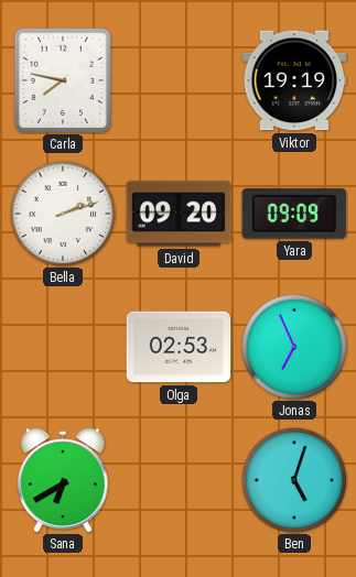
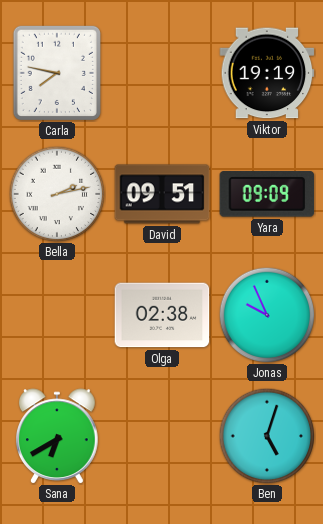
Bella: 2:12 -> 2:13 (57, 194)
David: 09:20 -> 09:51 (162, 194)
Olga: 02:53 -> 02:38 (162, 315)
Jonas: 6:56 -> 9:56 (267, 315)
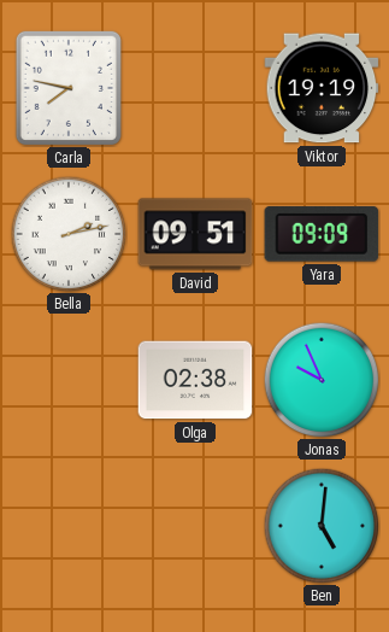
Sana: 6:40 -> none (58, 436)
Ben: 5:03 -> 5:01 (322, 526)
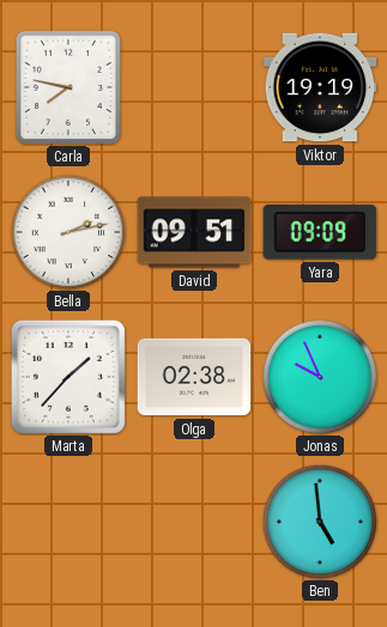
Marta: none -> 1:37 (68, 377)
Ben: 5:01 -> 4:59 (320, 522)
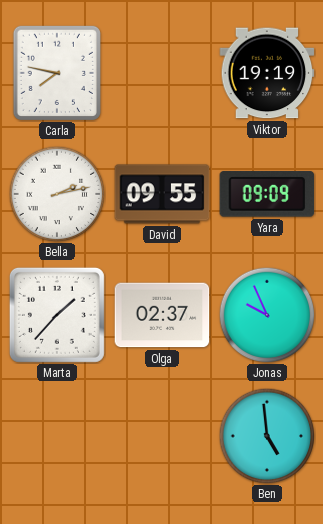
David: 09:51 -> 09:55 (162, 194)
Olga: 02:38 -> 02:37 (162, 315)
